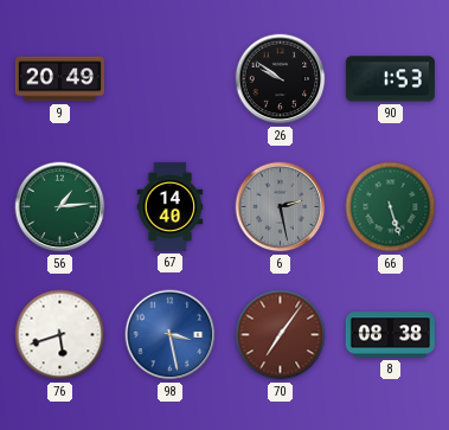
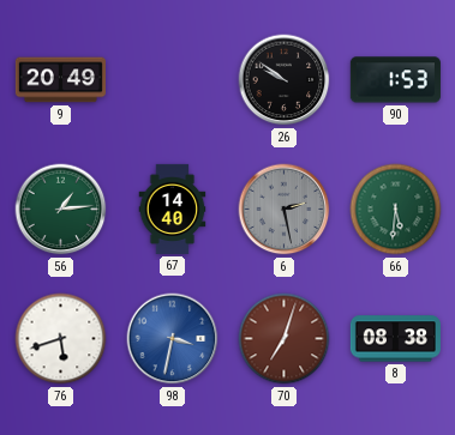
66: 5:27 -> 5:31 (396, 210)
98: 3:28 -> 3:32 (173, 339)
70: 7:06 -> 7:03 (285, 339)
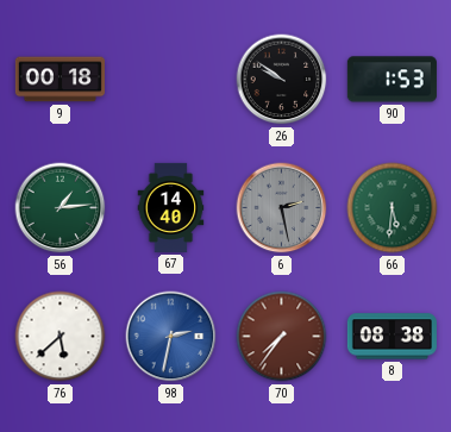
9: 20:49 -> 00:18 (59, 80)
76: 5:42 -> 5:38 (61, 337)
98: 3:32 -> 2:32 (171, 337)
70: 7:03 -> 7:36 (282, 337)
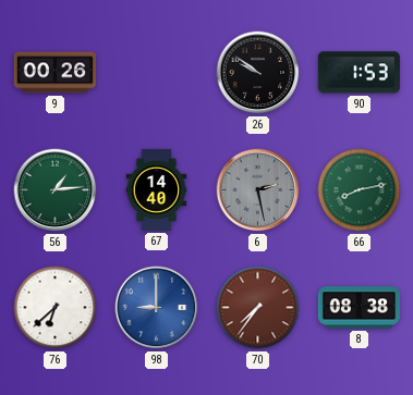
9: 00:18 -> 00:26 (54, 73)
66: 5:31 -> 8:13 (360, 190)
76: 5:38 -> 6:38 (56, 308)
98: 2:32 -> 9:00 (157, 308)
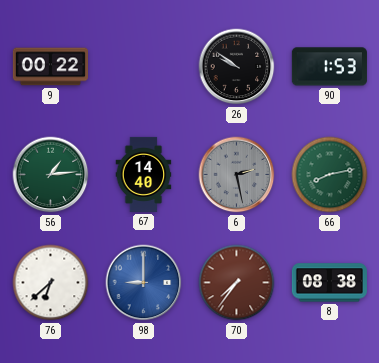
9: 00:26 -> 00:22 (50, 67)
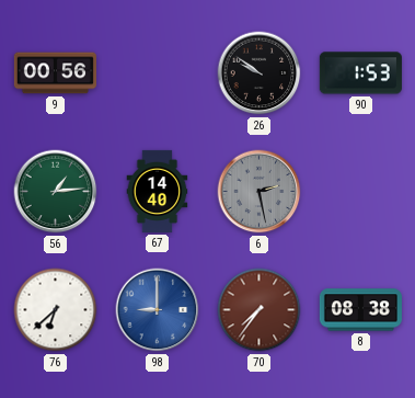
9: 00:22 -> 00:56 (55, 73)
66: 8:13 -> none (330, 175)
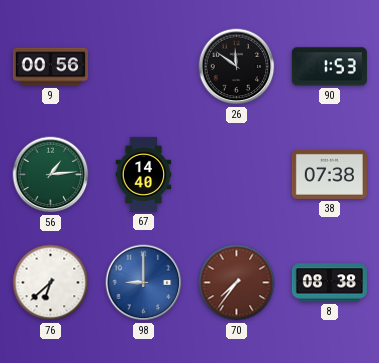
26: 9:51 -> 11:51 (237, 67)
6: 2:28 -> none (260, 192)
38: none -> 07:38 (329, 174)
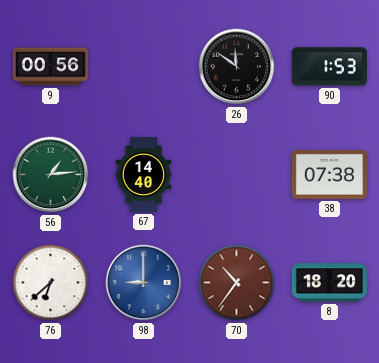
70: 7:36 -> 10:36 (237, 283)
8: 08:38 -> 18:20 (329, 283)
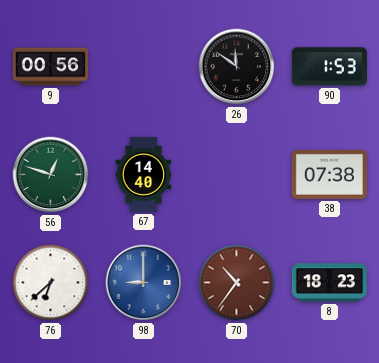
56: 1:14 -> 12:48 (51, 175)
8: 18:20 -> 18:23 (329, 283)
